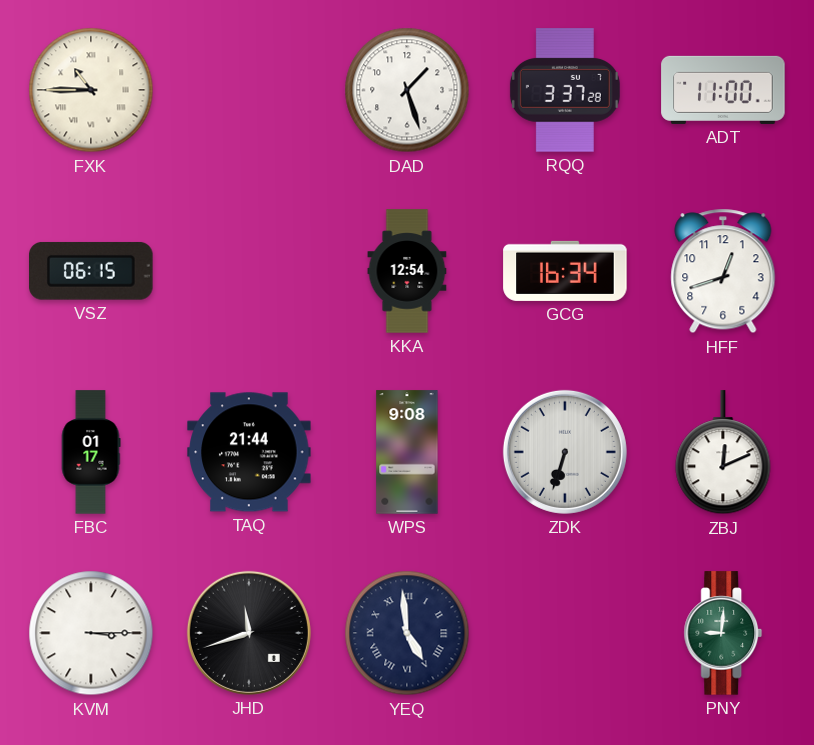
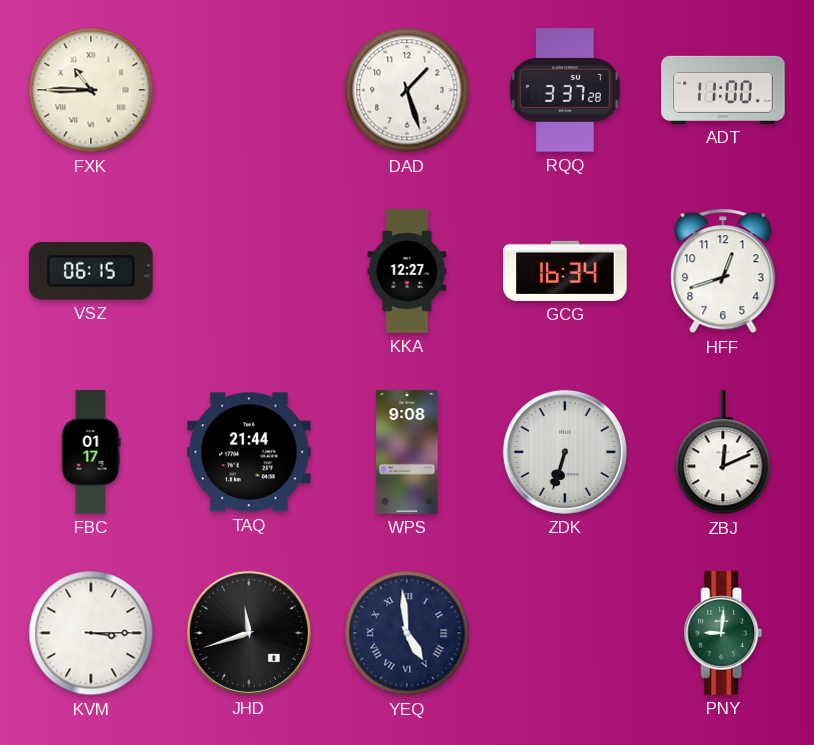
KKA: 12:54 -> 12:27 (407, 271)
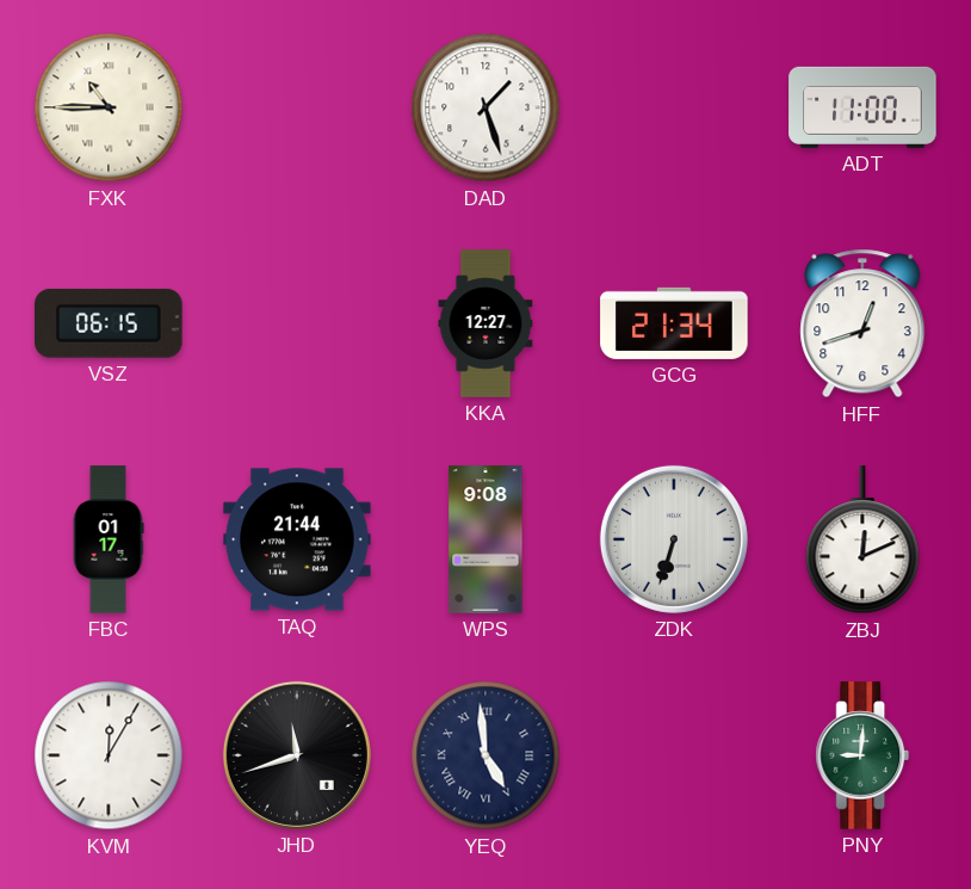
RQQ: 3:37 -> none (565, 90)
GCG: 16:34 -> 21:34 (674, 323)
KVM: 3:15 -> 12:05 (109, 755)
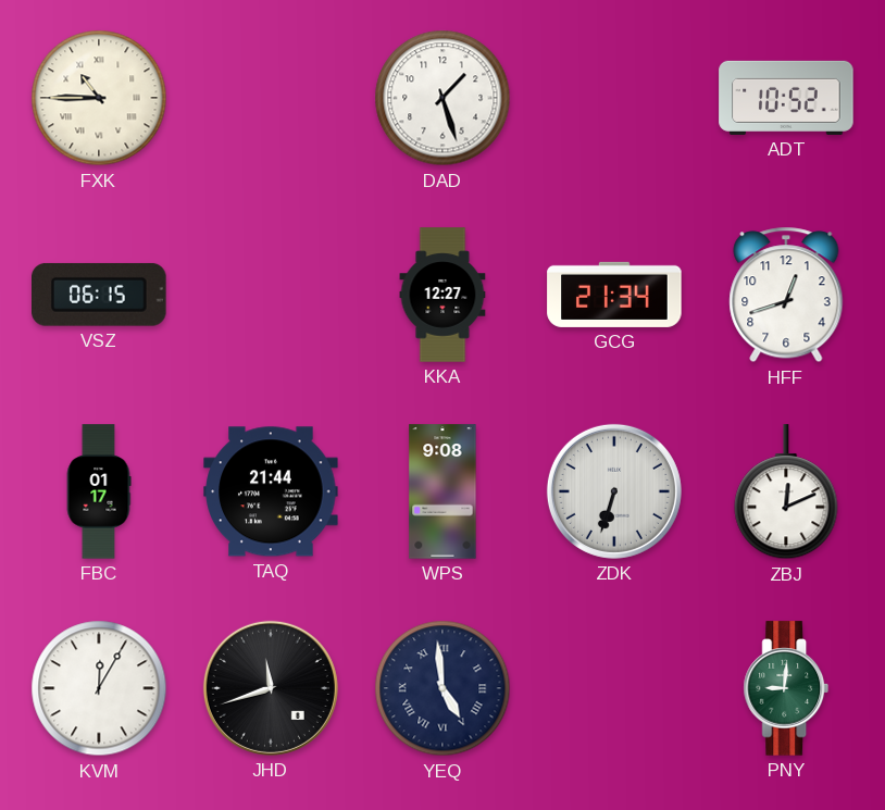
ADT: 11:00 -> 10:52 (786, 98)
